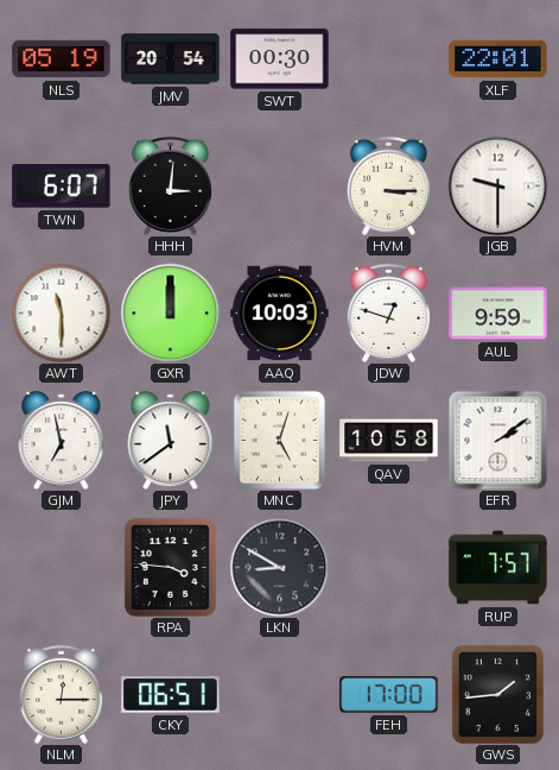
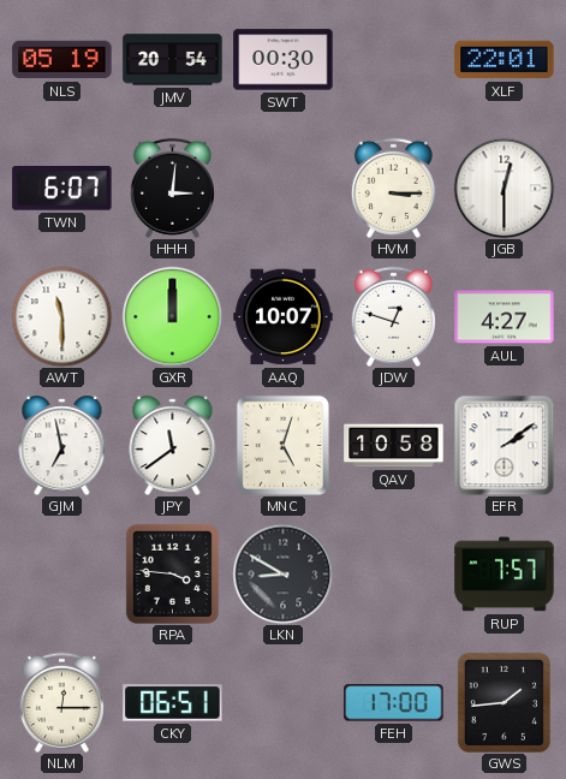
JGB: 9:30 -> 12:30 (504, 188)
AAQ: 10:03 -> 10:07 (284, 317)
AUL: 9:59 -> 4:27 (505, 317)
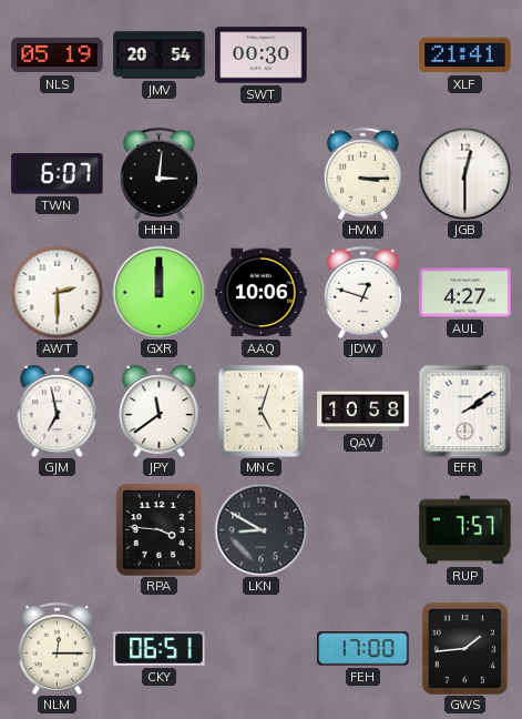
XLF: 22:01 -> 21:41 (465, 55)
AWT: 11:30 -> 2:30 (57, 292)
AAQ: 10:07 -> 10:06 (262, 293)
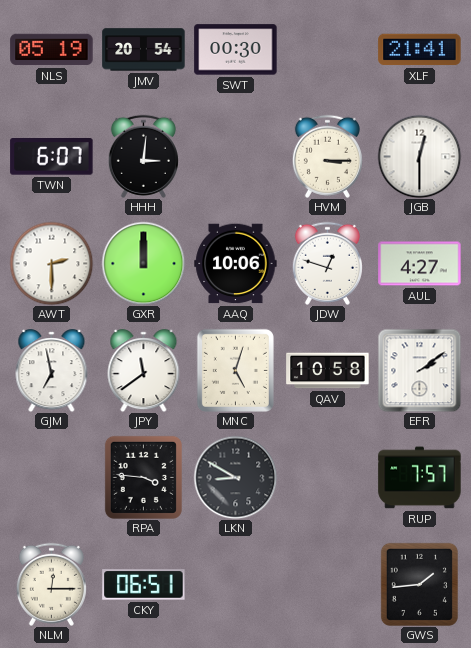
FEH: 17:00 -> none (364, 649)
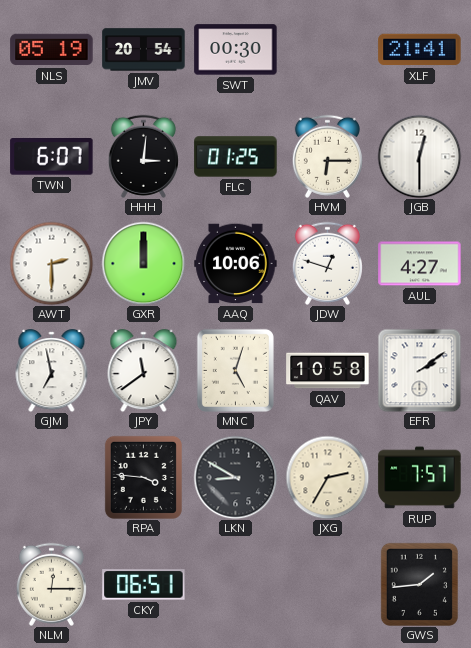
FLC: none -> 01:25 (236, 157)
HVM: 3:15 -> 6:15 (327, 156)
JXG: none -> 2:35 (327, 477)
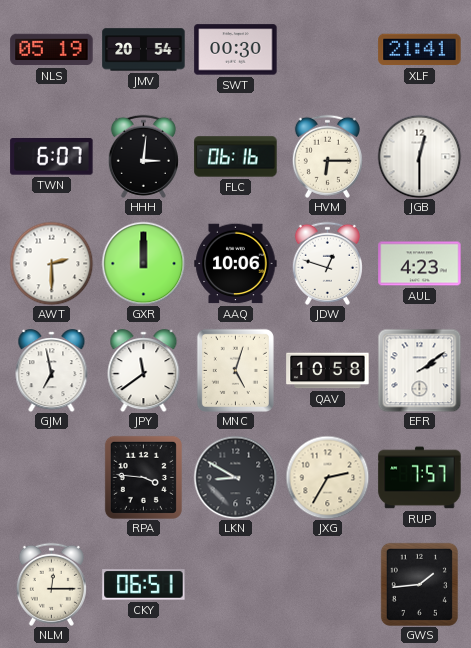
FLC: 01:25 -> 06:16 (236, 157)
AUL: 4:27 -> 4:23 (420, 264)
